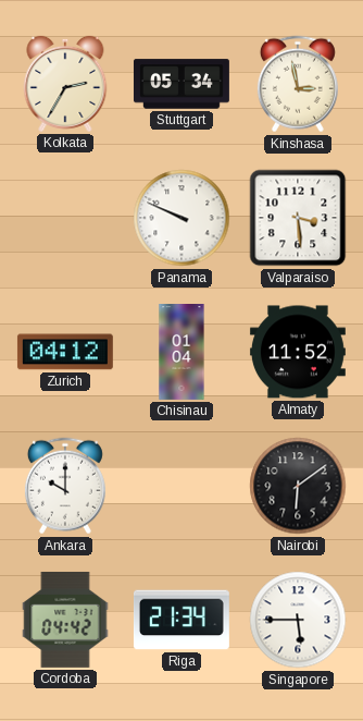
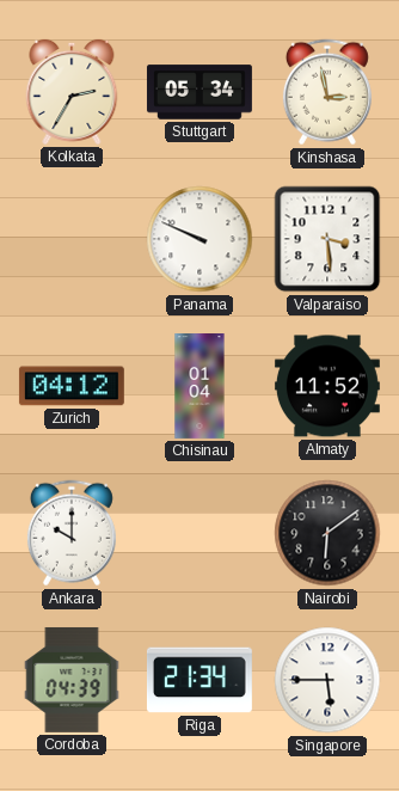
Cordoba: 04:42 -> 04:39 (72, 680)
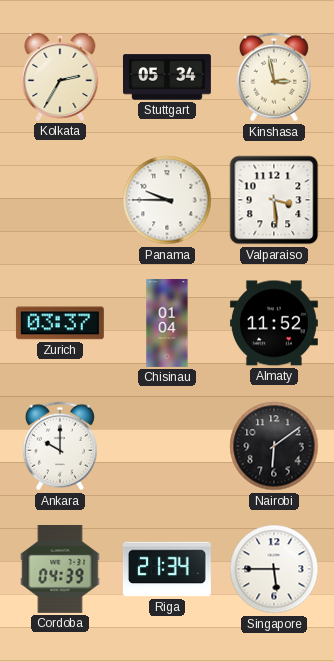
Panama: 9:49 -> 9:45 (167, 200)
Zurich: 04:12 -> 03:37 (60, 323)
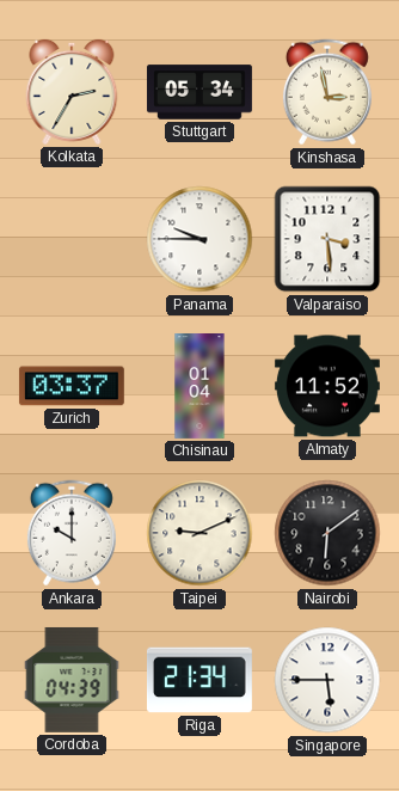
Taipei: none -> 9:11 (199, 533)
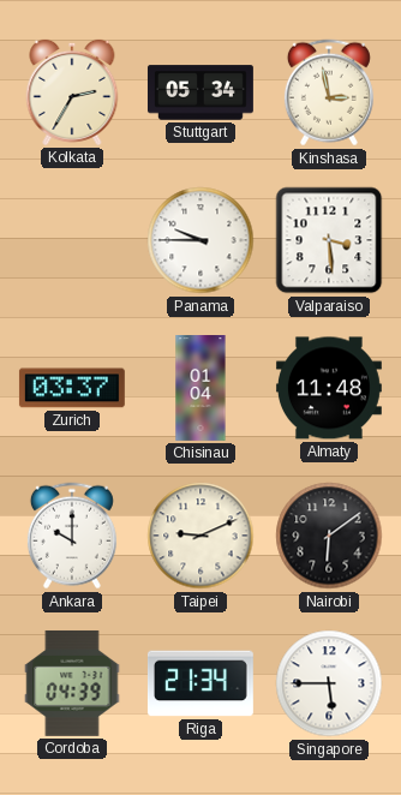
Almaty: 11:52 -> 11:48 (329, 388)
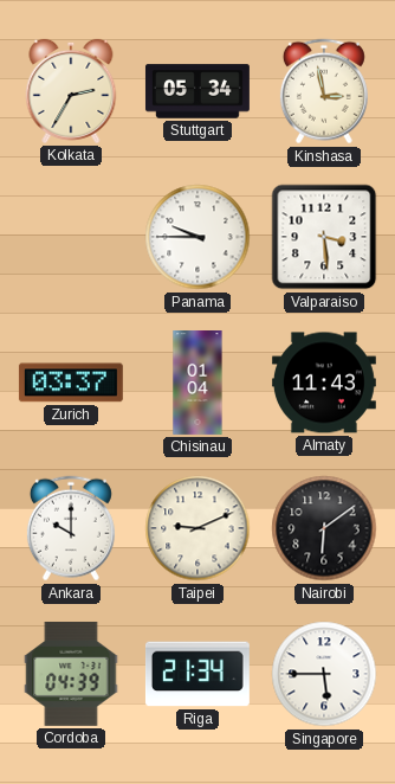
Almaty: 11:48 -> 11:43 (324, 383)
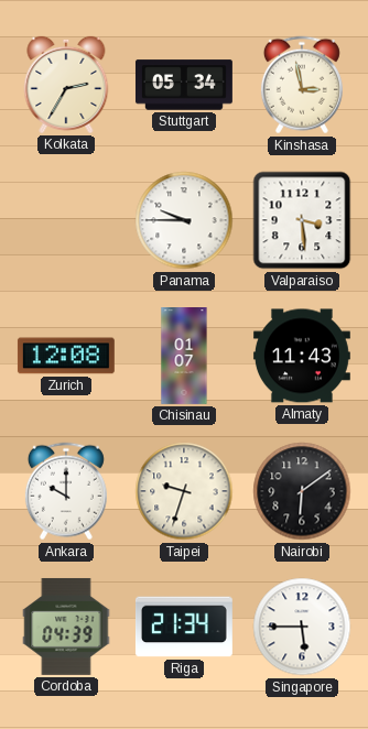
Zurich: 03:37 -> 12:08 (66, 356)
Chisinau: 01:04 -> 01:07 (184, 357)
Taipei: 9:11 -> 9:33 (184, 491)
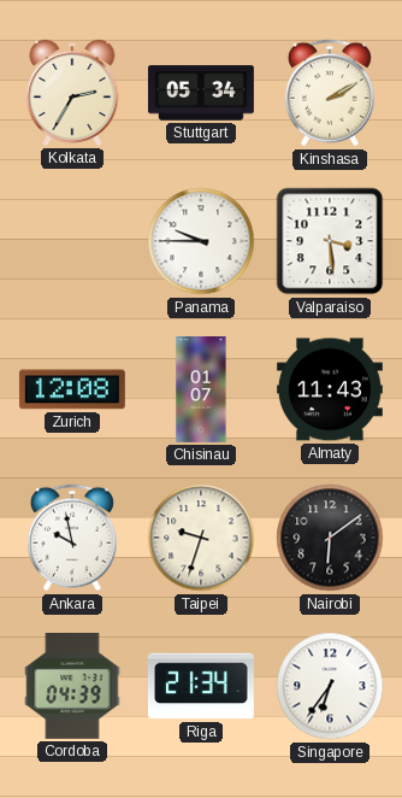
Kinshasa: 2:58 -> 2:10 (330, 93)
Ankara: 10:00 -> 9:58 (72, 538)
Singapore: 5:45 -> 6:36 (330, 686)
